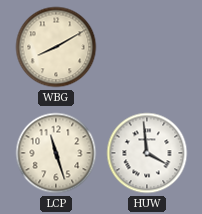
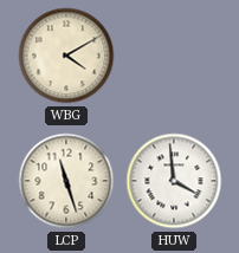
WBG: 8:10 -> 4:10 (66, 56)
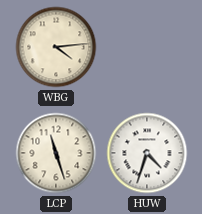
WBG: 4:10 -> 4:14 (56, 47)
HUW: 3:59 -> 4:33 (147, 153)
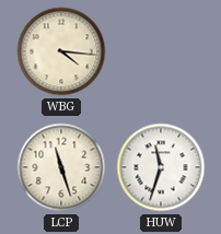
WBG: 4:14 -> 4:16 (61, 51)
HUW: 4:33 -> 11:33 (161, 167)
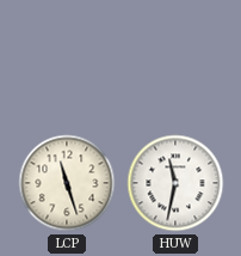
WBG: 4:16 -> none (61, 51)
HUW: 11:33 -> 11:32 (175, 183)
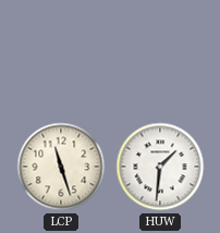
HUW: 11:32 -> 1:31 (160, 167)
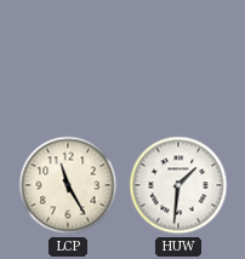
LCP: 11:27 -> 11:25 (68, 185)
